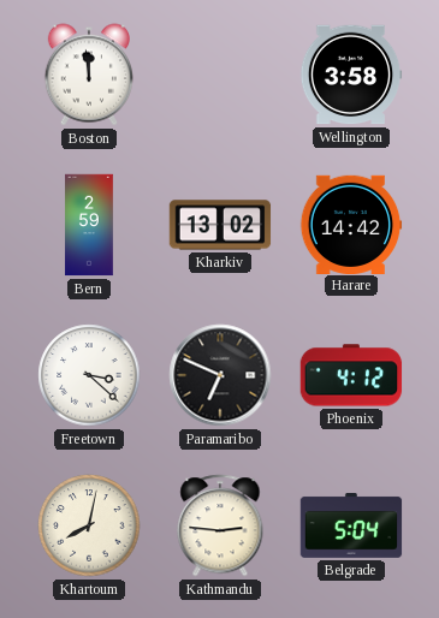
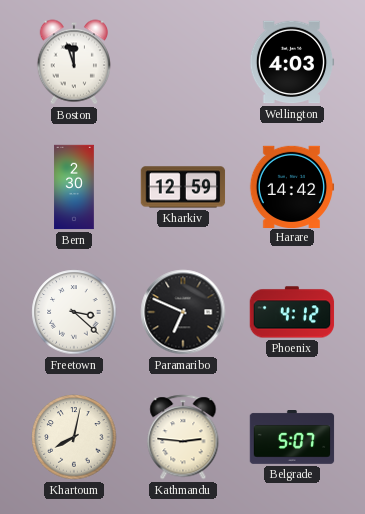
Boston: 11:59 -> 11:57 (73, 62)
Wellington: 3:58 -> 4:03 (292, 62)
Bern: 2:59 -> 2:30 (74, 187)
Kharkiv: 13:02 -> 12:59 (183, 187)
Belgrade: 5:04 -> 5:07 (292, 438)
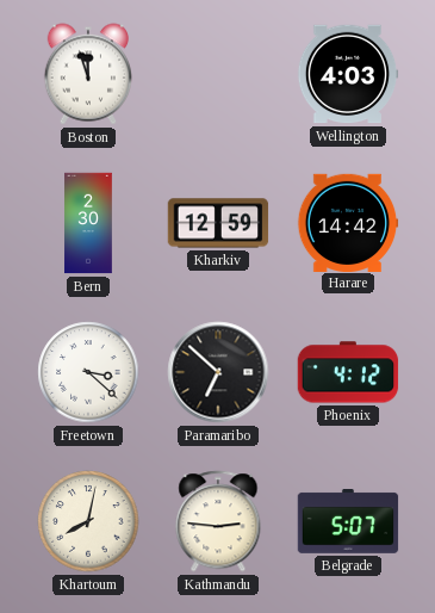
Paramaribo: 6:49 -> 6:52 (218, 372)
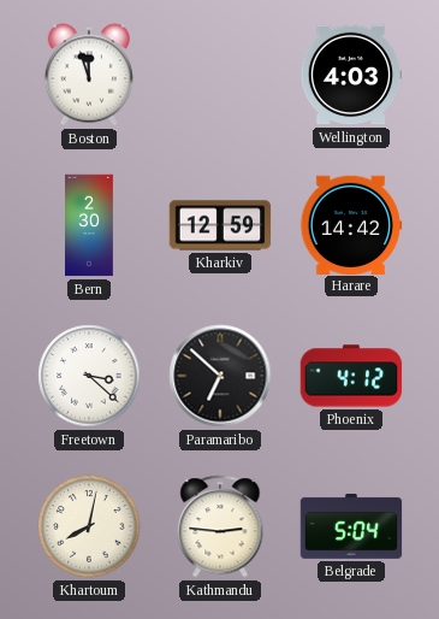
Belgrade: 5:07 -> 5:04 (351, 527)
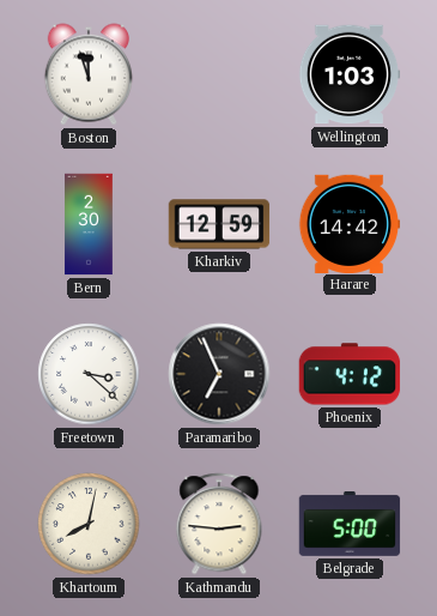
Wellington: 4:03 -> 1:03 (350, 74)
Paramaribo: 6:52 -> 6:56 (219, 374)
Belgrade: 5:04 -> 5:00 (350, 525)
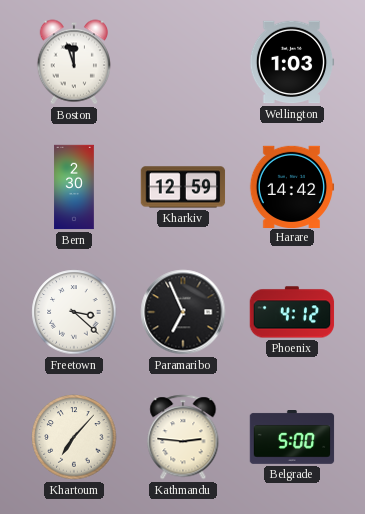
Khartoum: 8:02 -> 7:07 (74, 437)
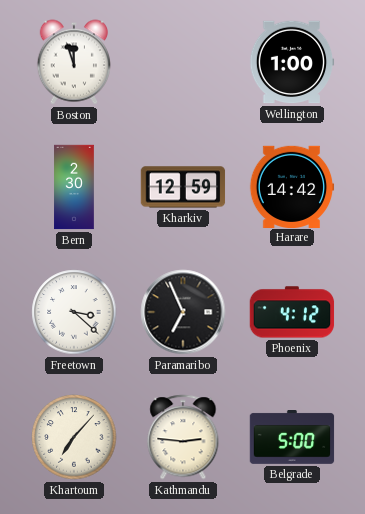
Wellington: 1:03 -> 1:00 (292, 62)
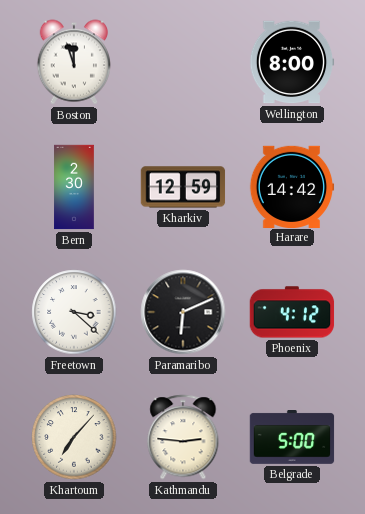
Wellington: 1:00 -> 8:00 (292, 62)
Paramaribo: 6:56 -> 6:11 (183, 312)
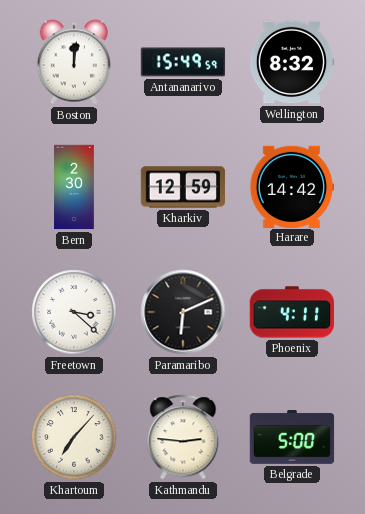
Boston: 11:57 -> 12:01 (73, 62)
Antananarivo: none -> 15:49 (183, 62)
Wellington: 8:00 -> 8:32 (292, 62)
Phoenix: 4:12 -> 4:11 (292, 312)
